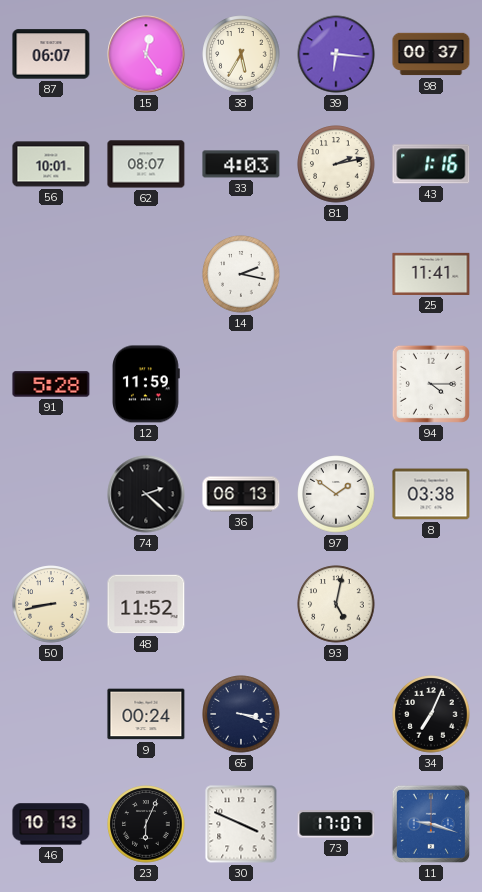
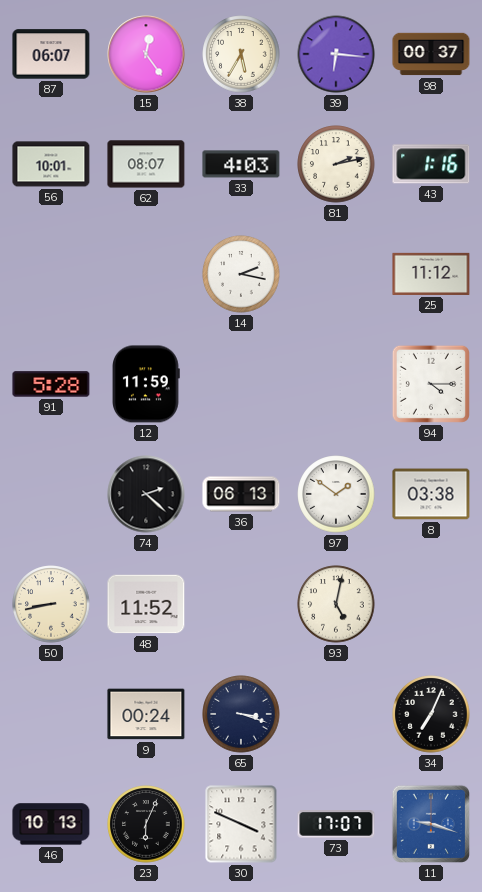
25: 11:41 -> 11:12 (431, 274)
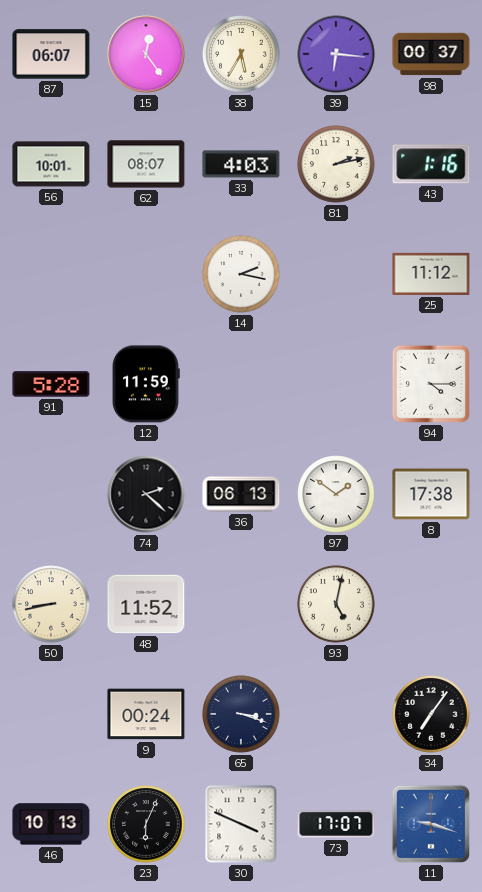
8: 03:38 -> 17:38 (431, 494)
34: 7:04 -> 7:06 (431, 714)
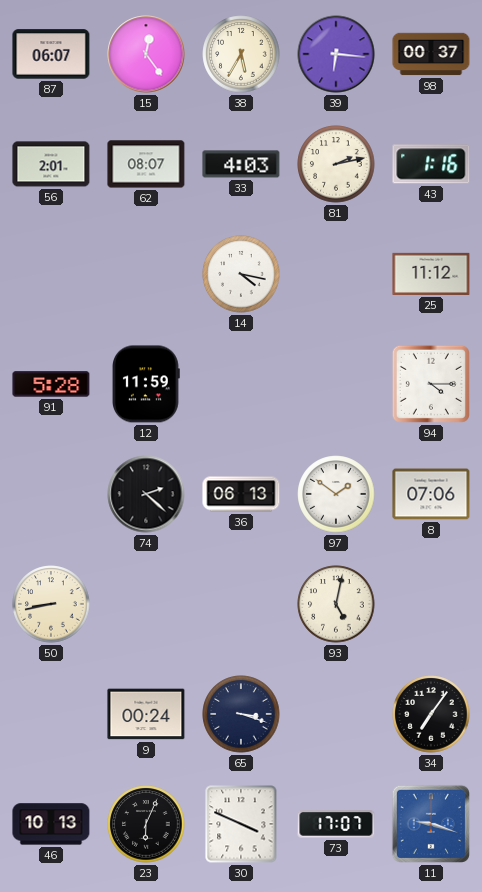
56: 10:01 -> 2:01 (51, 164)
14: 2:17 -> 4:17 (241, 274)
8: 17:38 -> 07:06 (431, 494)
48: 11:52 -> none (146, 604)
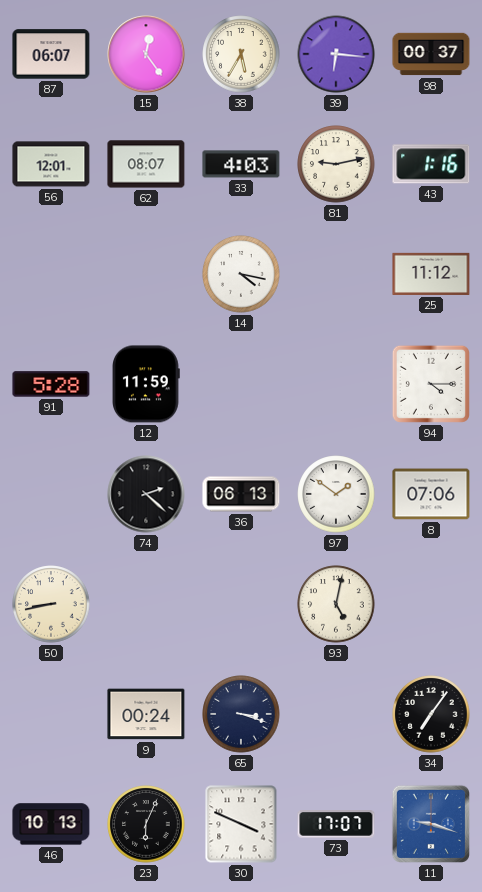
56: 2:01 -> 12:01 (51, 164)
81: 2:13 -> 9:13 (336, 164)
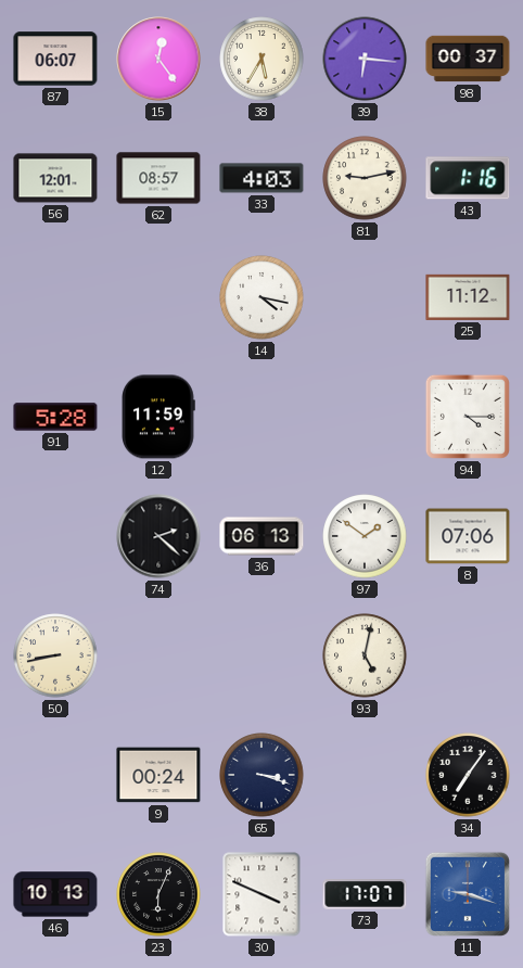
62: 08:07 -> 08:57 (158, 178)
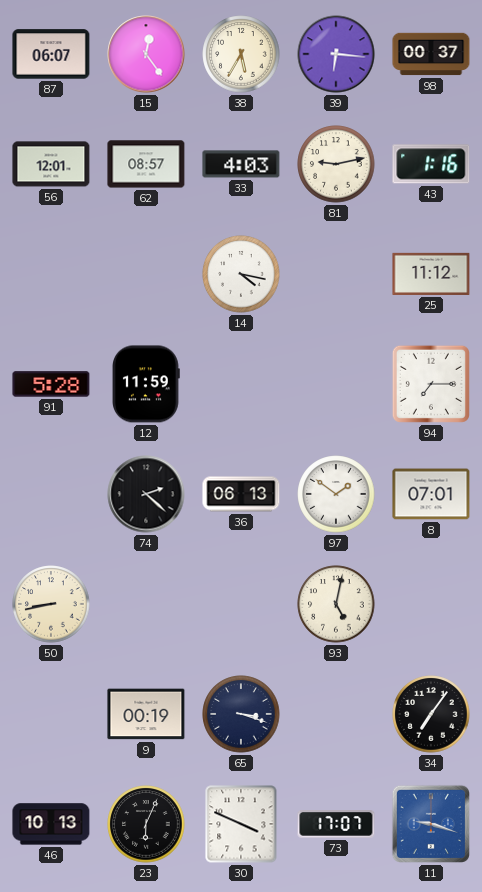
94: 4:15 -> 7:15 (431, 384)
8: 07:06 -> 07:01 (431, 494)
9: 00:24 -> 00:19 (146, 714)
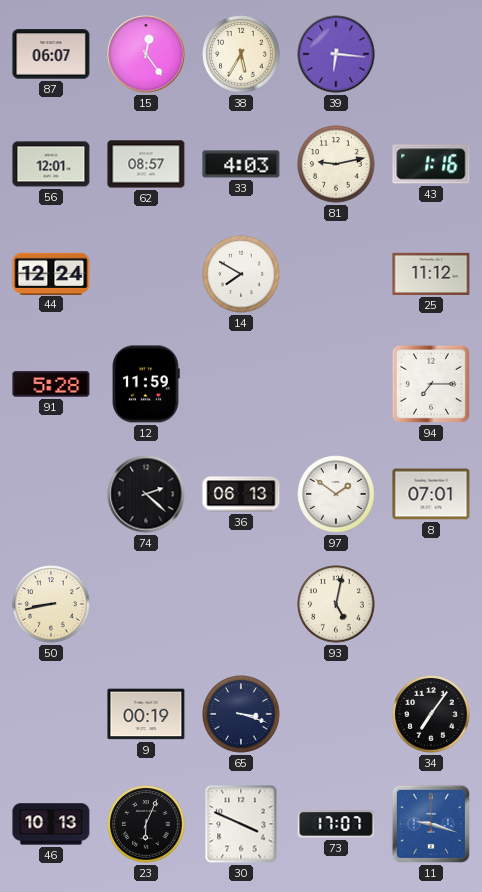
98: 00:37 -> none (431, 54)
44: none -> 12:24 (51, 273)
14: 4:17 -> 7:50 (241, 274)
